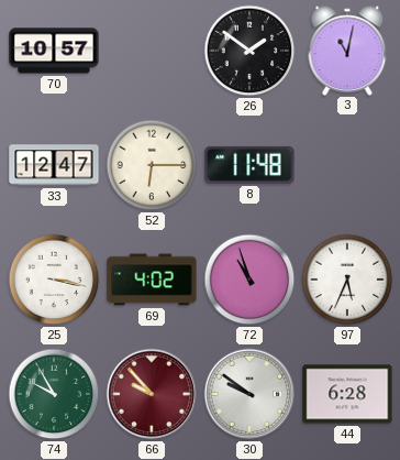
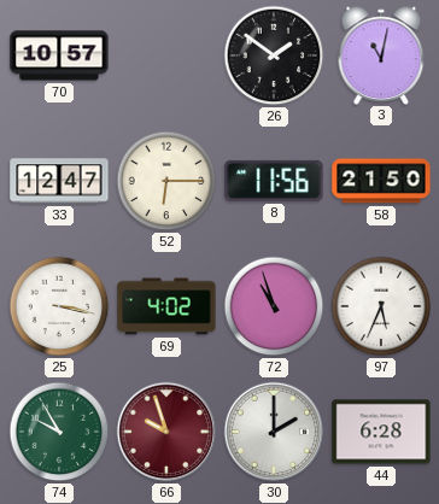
8: 11:48 -> 11:56 (274, 181)
58: none -> 21:50 (381, 181)
66: 9:53 -> 9:57 (166, 432)
30: 9:51 -> 2:00 (274, 432)
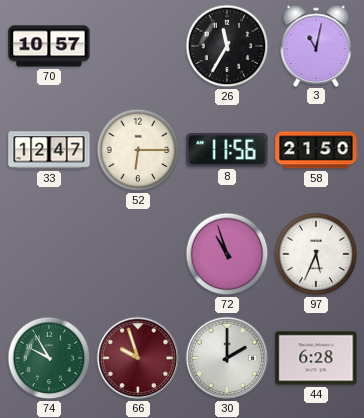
26: 1:51 -> 11:35 (227, 46)
25: 3:17 -> none (59, 306)
69: 4:02 -> none (166, 306)
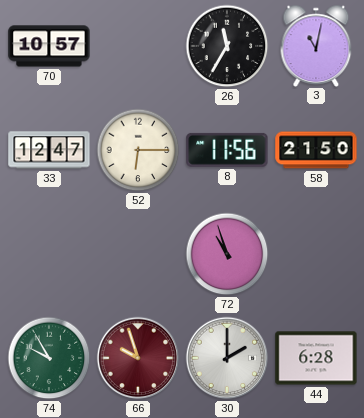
97: 5:34 -> none (316, 254)
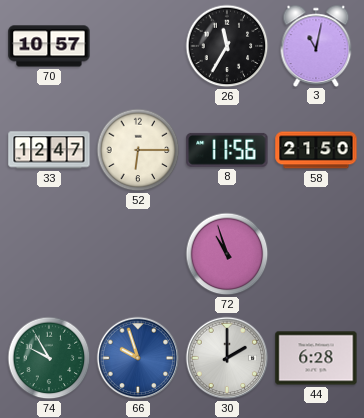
66 dial: burgundy -> blue (138, 358)
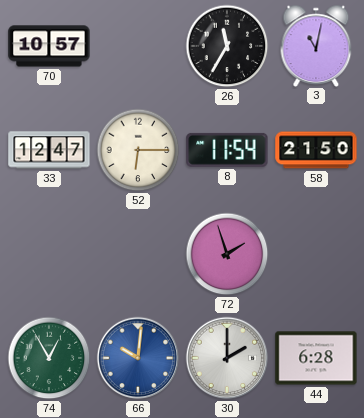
8: 11:56 -> 11:54 (227, 150)
72: 10:57 -> 1:57 (227, 254)
74: 9:55 -> 12:55 (49, 358)
66: 9:57 -> 10:01 (138, 358)
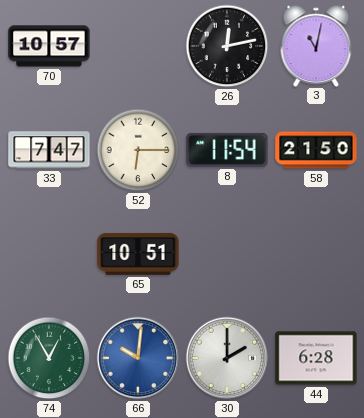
26: 11:35 -> 12:13 (227, 46)
33: 12:47 -> 7:47 (49, 150)
65: none -> 10:51 (138, 254)
72: 1:57 -> none (227, 254)
